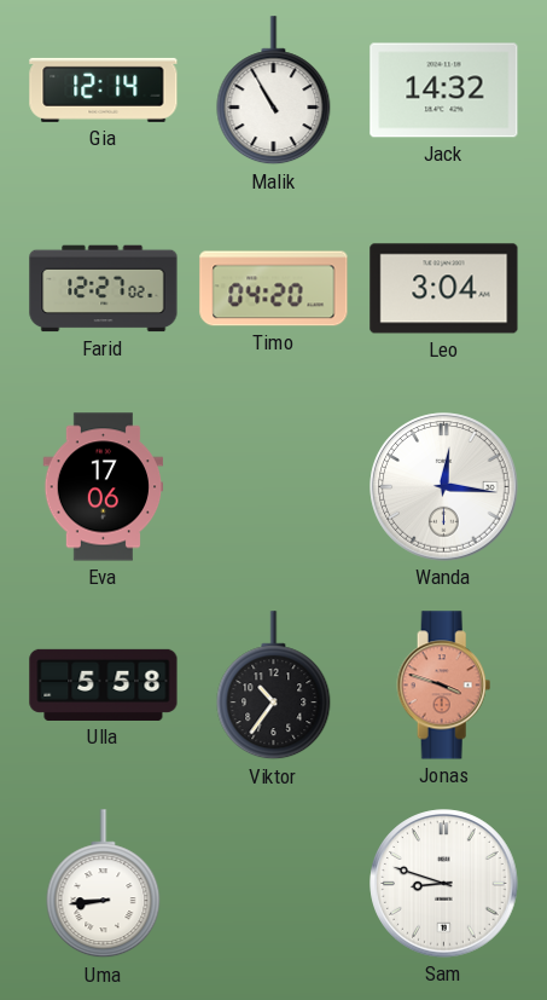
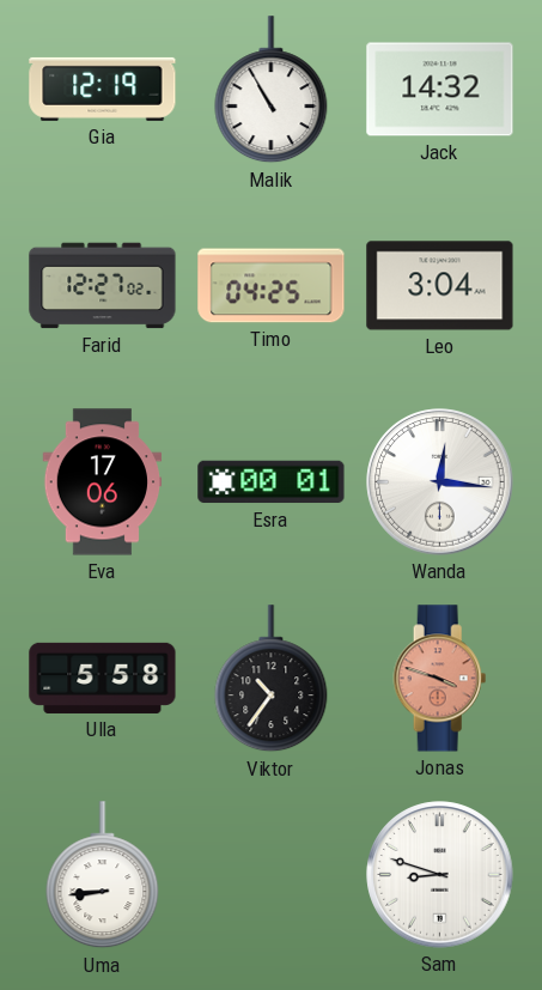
Gia: 12:14 -> 12:19 (103, 89)
Timo: 04:20 -> 04:25 (272, 286)
Esra: none -> 00:01 (272, 482)
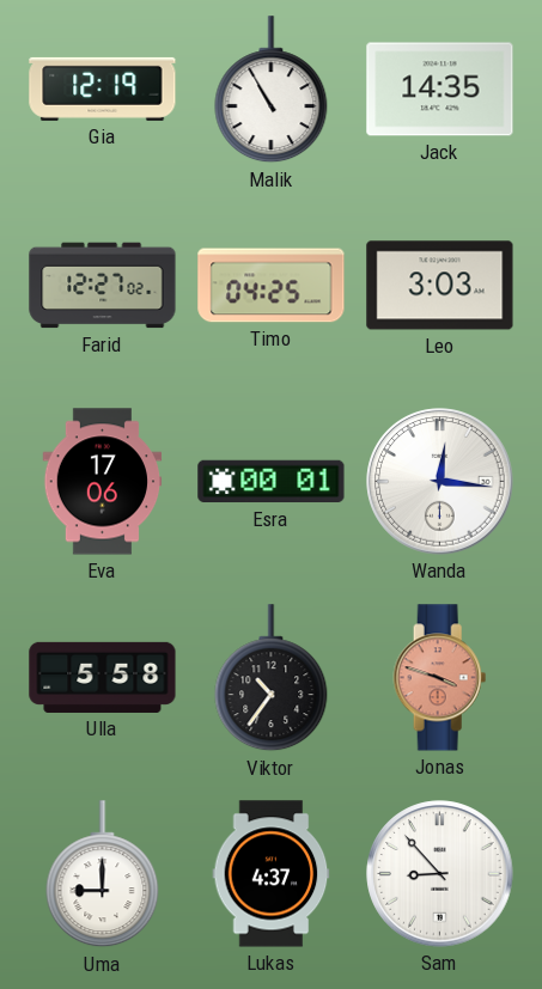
Jack: 14:32 -> 14:35 (440, 90)
Leo: 3:04 -> 3:03 (440, 286)
Uma: 8:44 -> 9:00 (103, 874)
Lukas: none -> 4:37 (272, 874)
Sam: 8:48 -> 8:53 (440, 874)
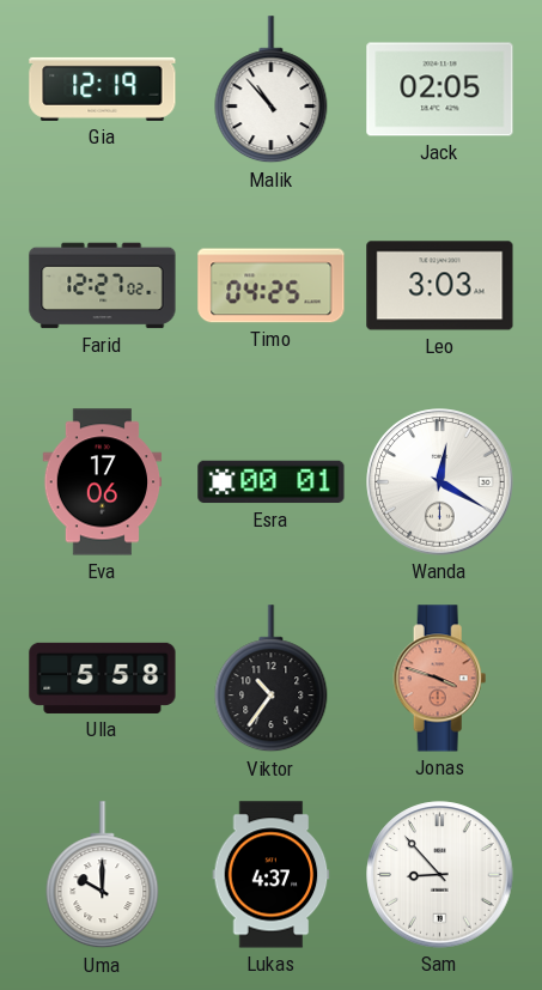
Malik: 10:55 -> 10:53 (272, 90)
Jack: 14:35 -> 02:05 (440, 90)
Wanda: 12:16 -> 12:20 (440, 482)
Uma: 9:00 -> 10:00 (103, 875)
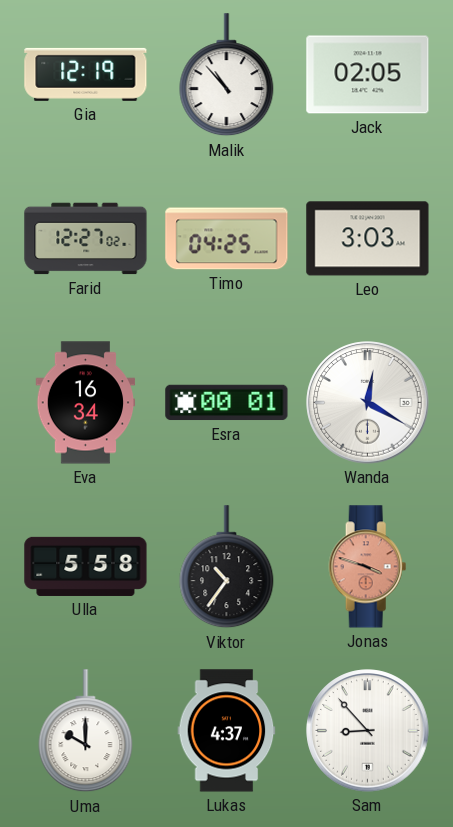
Eva: 17:06 -> 16:34 (86, 403)
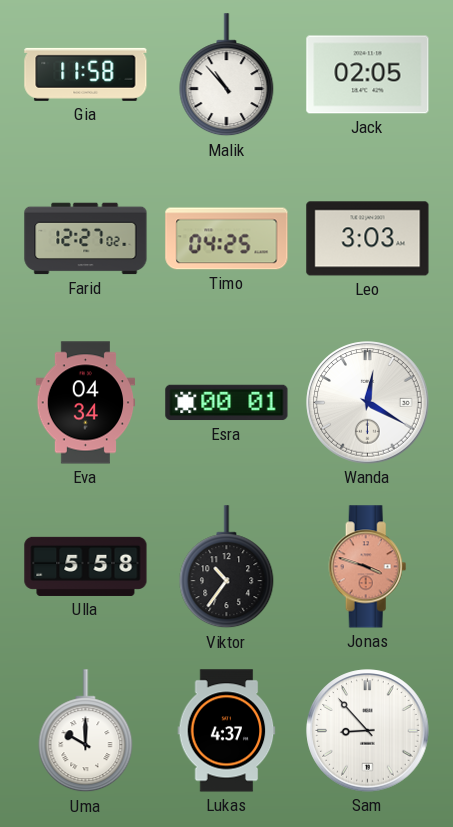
Gia: 12:19 -> 11:58 (86, 74)
Eva: 16:34 -> 04:34 (86, 403)
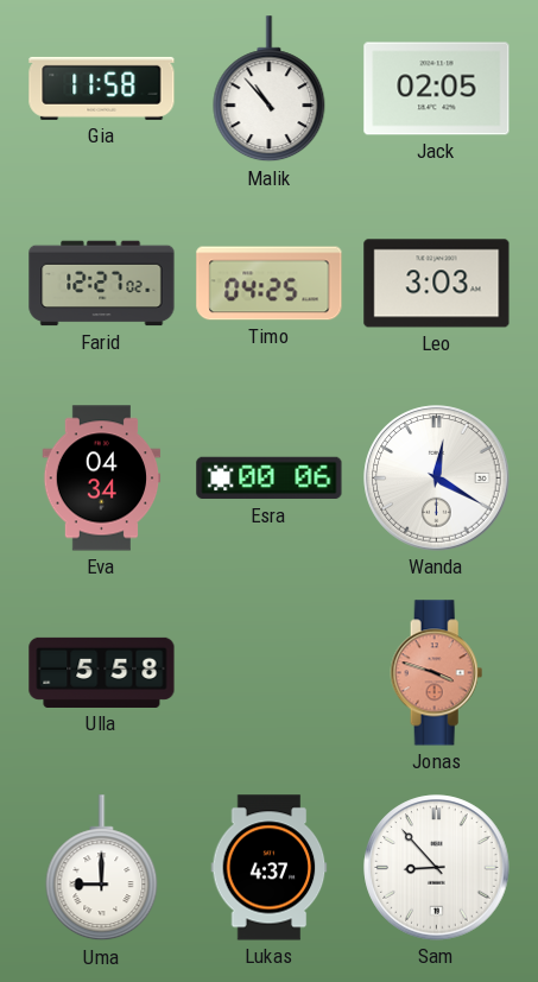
Esra: 00:01 -> 00:06 (270, 479)
Viktor: 10:36 -> none (227, 567)
Uma: 10:00 -> 9:00 (102, 868)
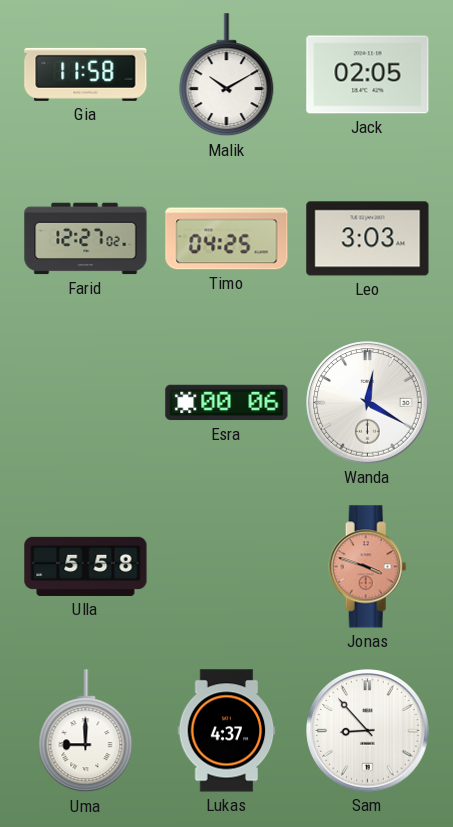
Malik: 10:53 -> 10:10 (227, 75)
Eva: 04:34 -> none (102, 479)
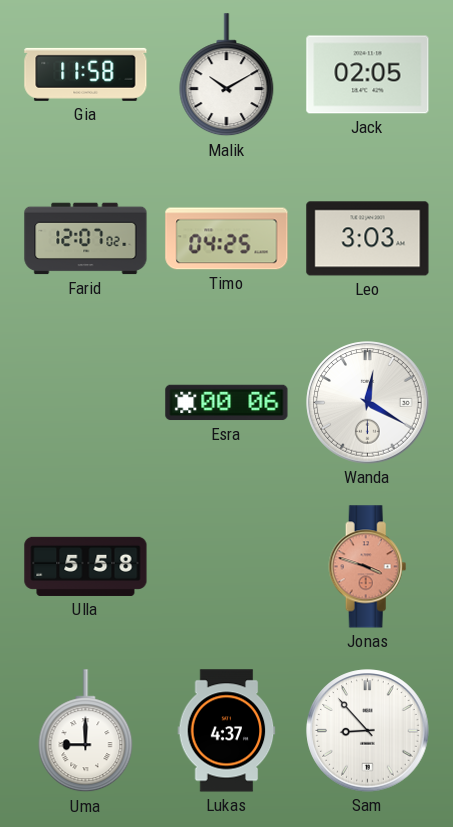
Farid: 12:27 -> 12:07 (86, 239)
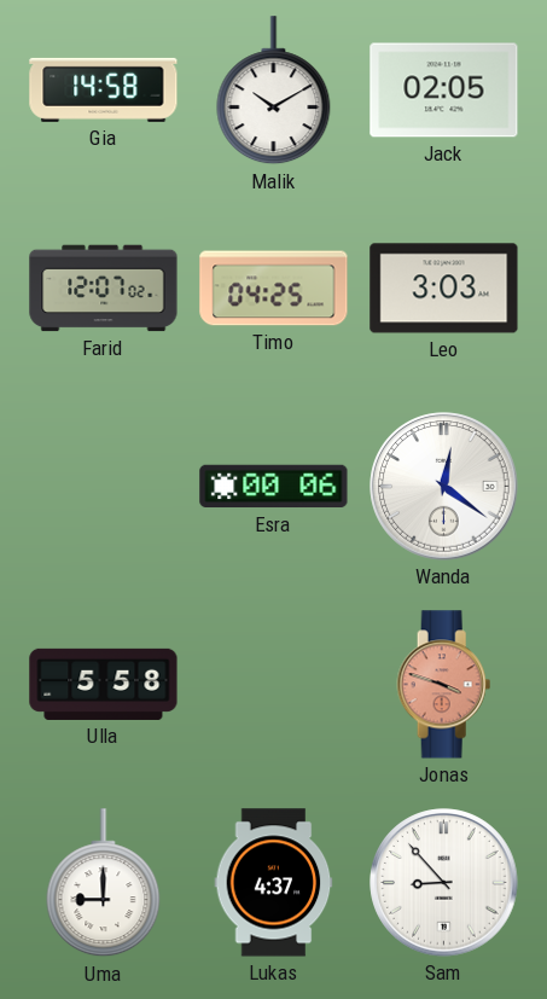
Gia: 11:58 -> 14:58 (104, 89)
Wanda: 12:20 -> 12:21 (444, 487)
